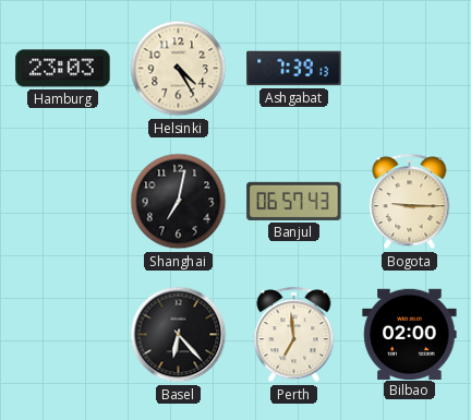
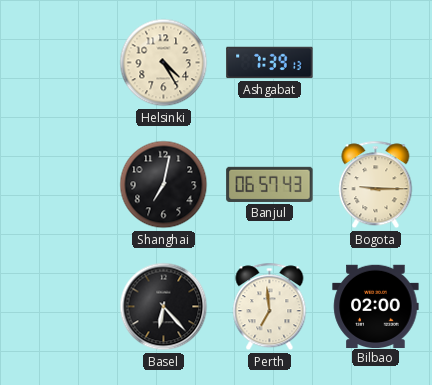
Hamburg: 23:03 -> none (63, 69)
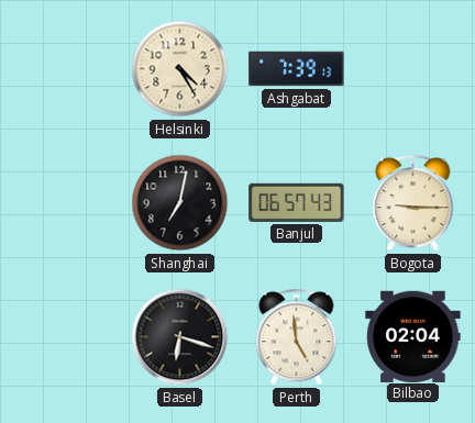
Basel: 6:23 -> 6:18 (180, 337)
Perth: 6:59 -> 4:59 (297, 337)
Bilbao: 02:00 -> 02:04 (413, 336)
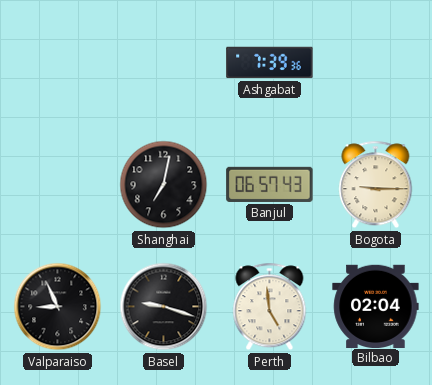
Helsinki: 4:25 -> none (180, 69)
Ashgabat: 7:39:13 -> 7:39:36 (270, 63)
Valparaiso: none -> 8:56 (58, 307)
Basel: 6:18 -> 9:18 (164, 307)
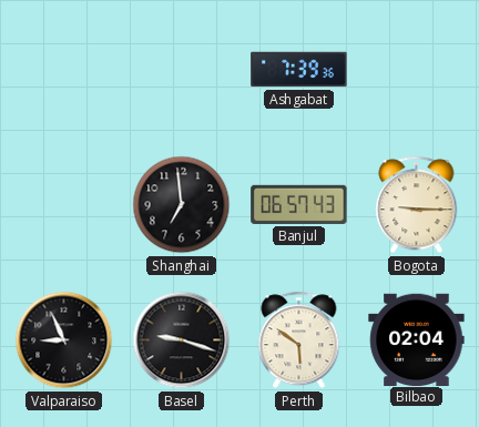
Shanghai: 7:02 -> 6:59 (182, 205)
Perth: 4:59 -> 5:51 (299, 340)
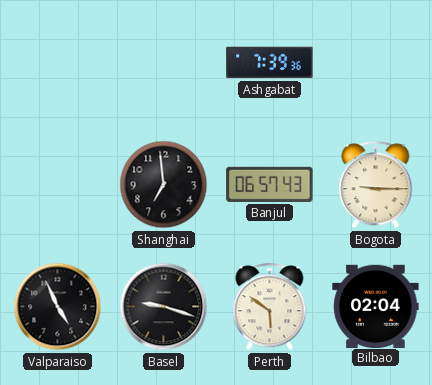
Valparaiso: 8:56 -> 4:56 (58, 307)
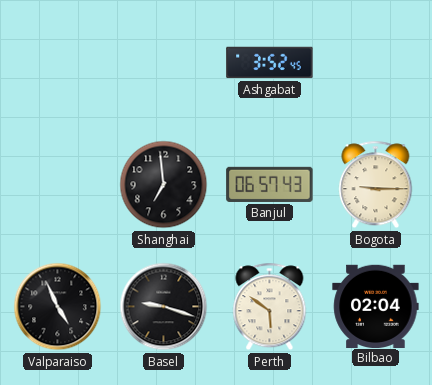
Ashgabat: 7:39 -> 3:52 (270, 63)
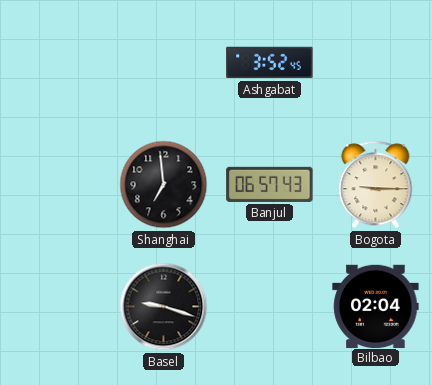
Valparaiso: 4:56 -> none (58, 307)
Perth: 5:51 -> none (270, 307)
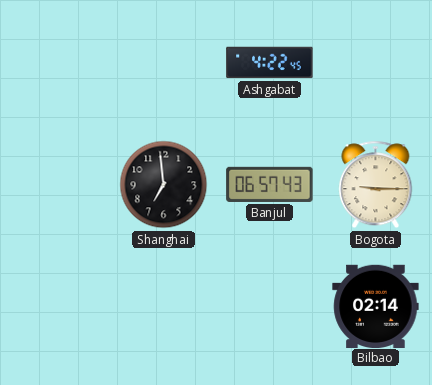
Ashgabat: 3:52 -> 4:22 (270, 63)
Basel: 9:18 -> none (164, 307)
Bilbao: 02:04 -> 02:14 (376, 306)
